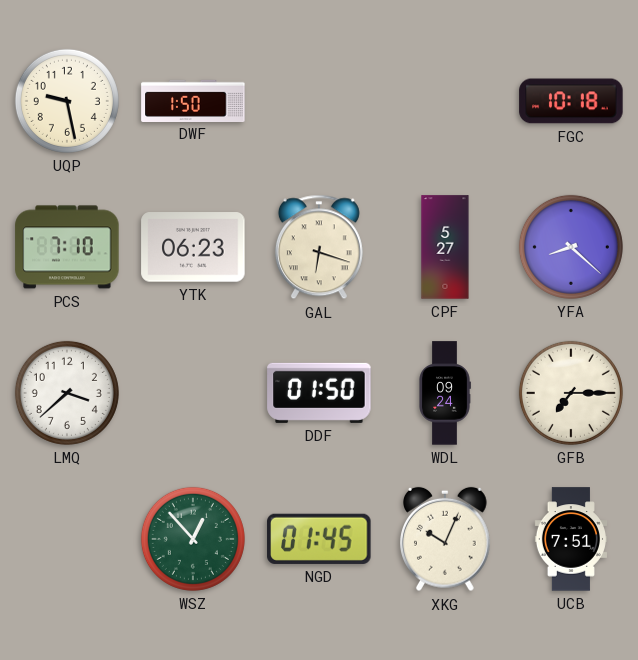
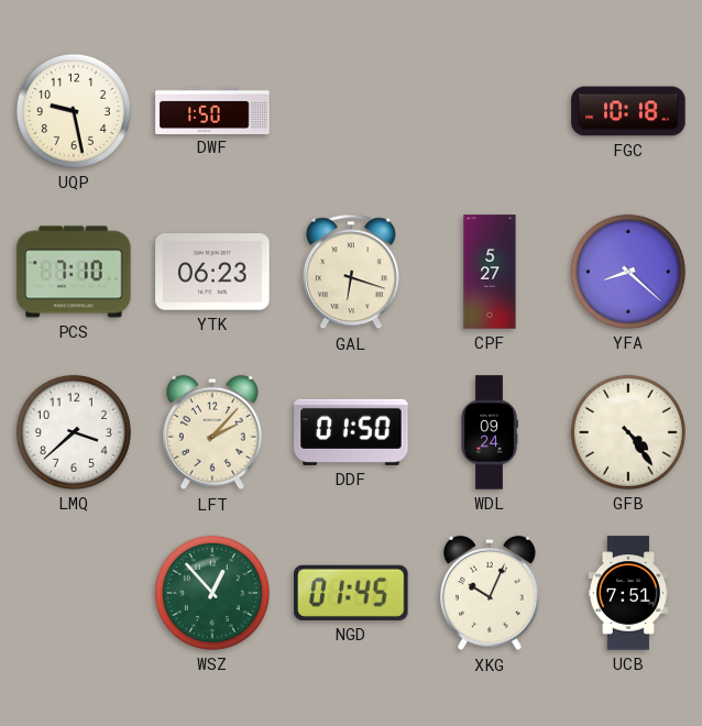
LFT: none -> 2:07 (213, 432)
GFB: 7:15 -> 4:24 (628, 432)
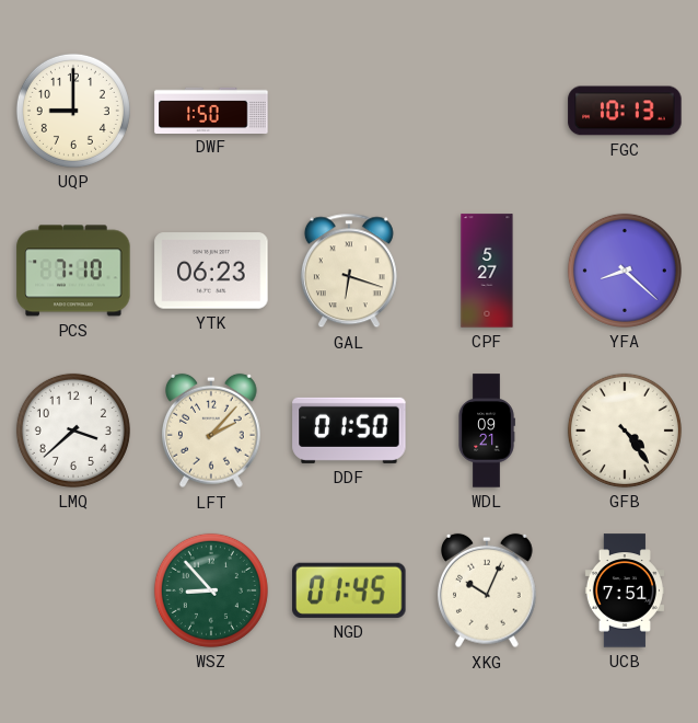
UQP: 9:28 -> 9:00 (73, 111)
FGC: 10:18 -> 10:13 (625, 111)
WDL: 09:24 -> 09:21 (487, 431)
WSZ: 12:53 -> 8:53 (211, 590)
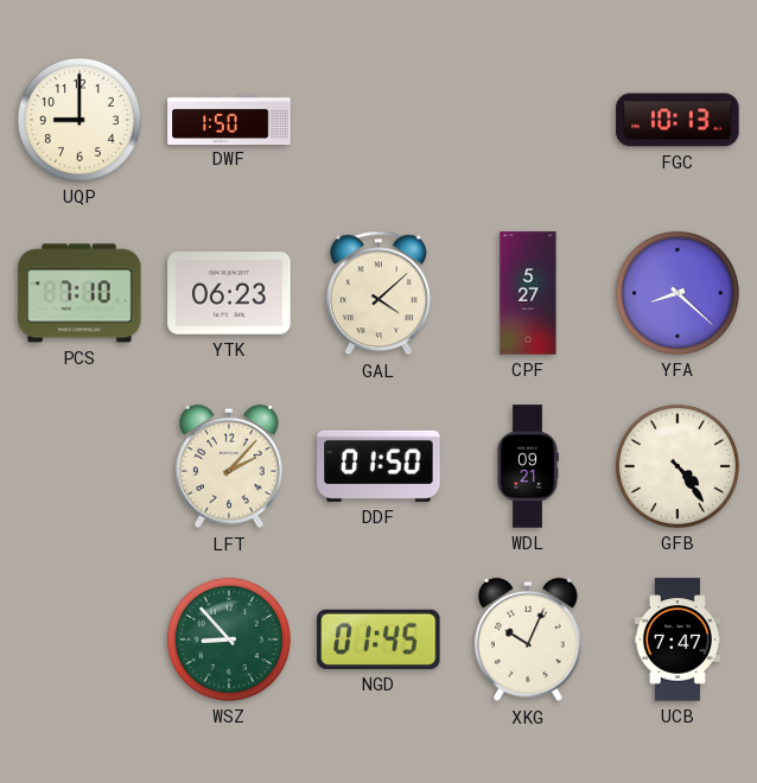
GAL: 6:18 -> 4:08 (378, 293)
LMQ: 3:38 -> none (73, 431)
UCB: 7:51 -> 7:47 (678, 639)
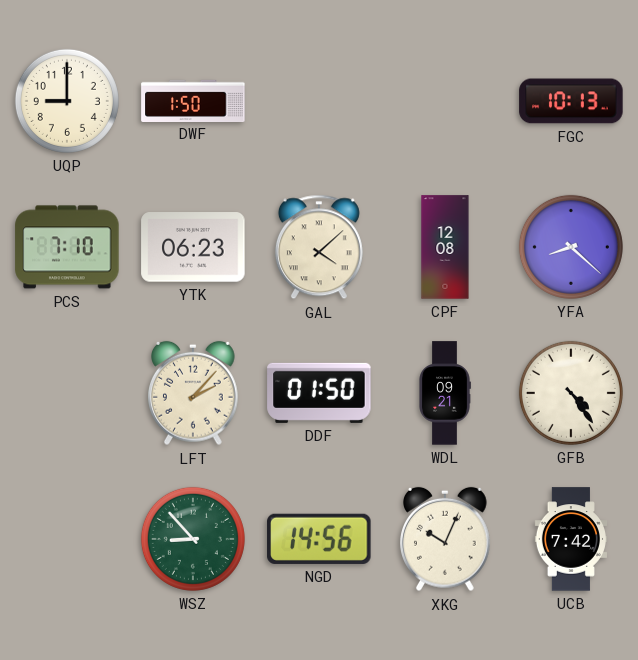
CPF: 5:27 -> 12:08 (445, 247)
NGD: 01:45 -> 14:56 (319, 539)
UCB: 7:47 -> 7:42 (571, 539)
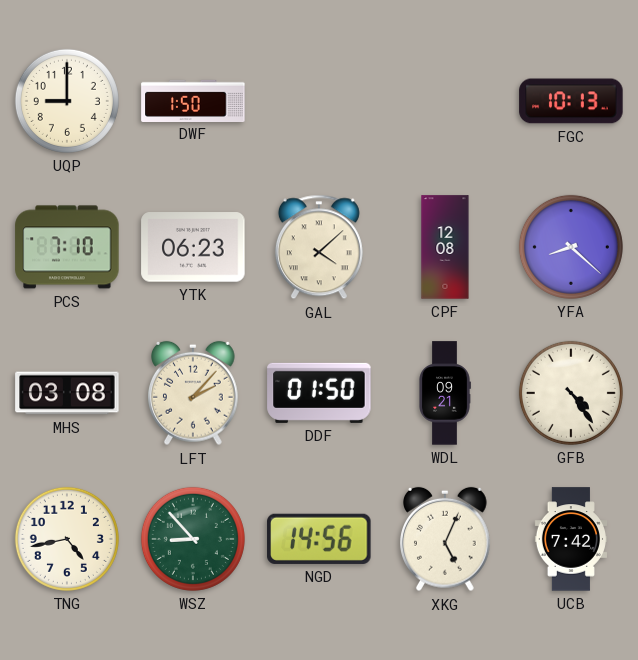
MHS: none -> 03:08 (67, 393)
TNG: none -> 4:43 (67, 539)
XKG: 10:04 -> 5:04 (446, 539)
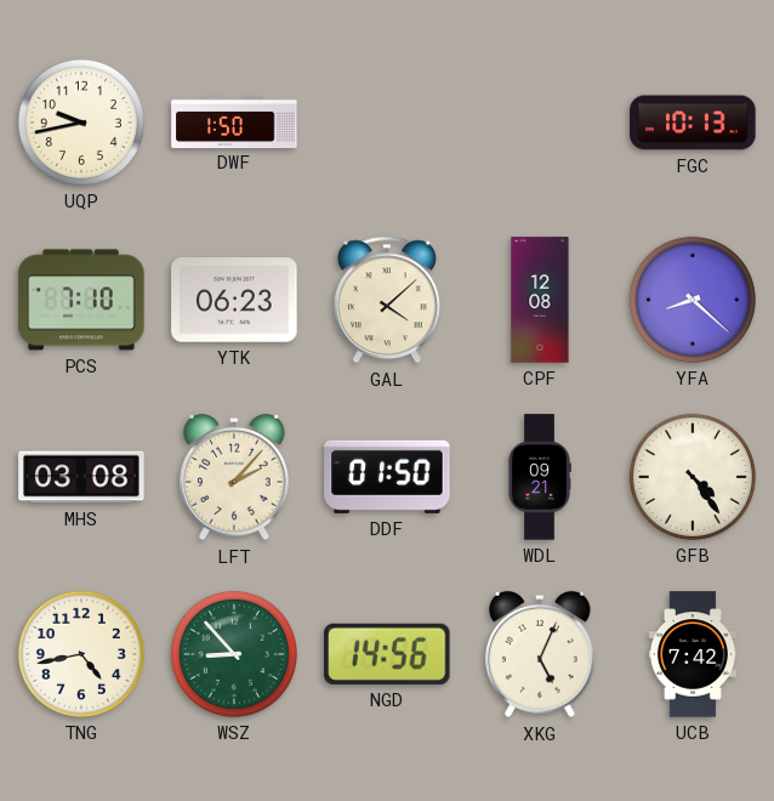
UQP: 9:00 -> 9:43 (81, 123)
